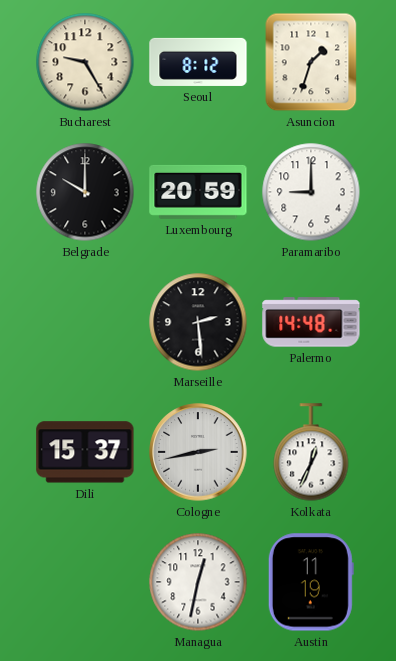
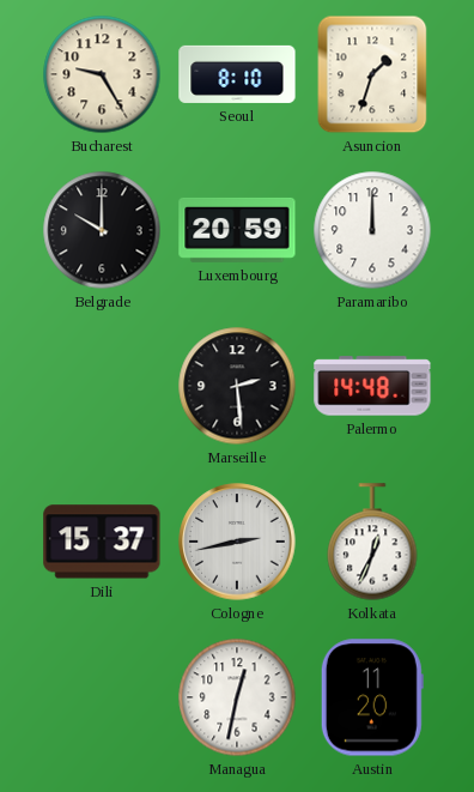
Seoul: 8:12 -> 8:10 (237, 74)
Paramaribo: 9:00 -> 12:00 (372, 230)
Austin: 11:19 -> 11:20 (372, 697)
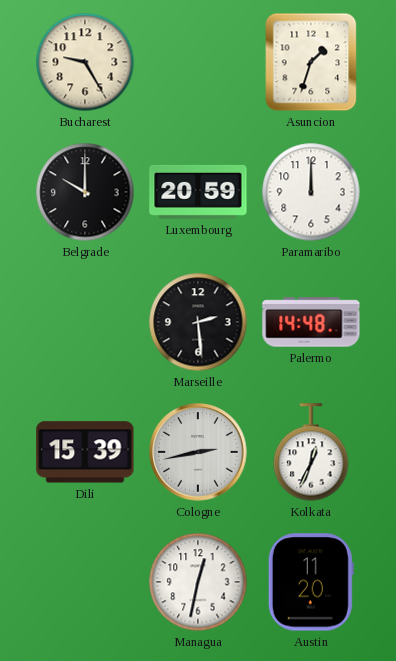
Seoul: 8:10 -> none (237, 74)
Dili: 15:37 -> 15:39 (85, 452)
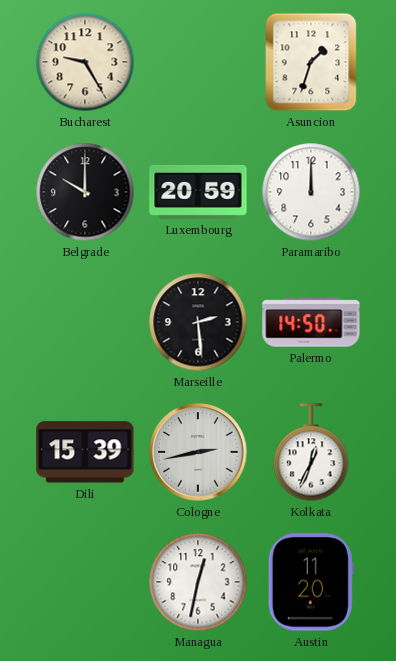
Palermo: 14:48 -> 14:50 (311, 322)
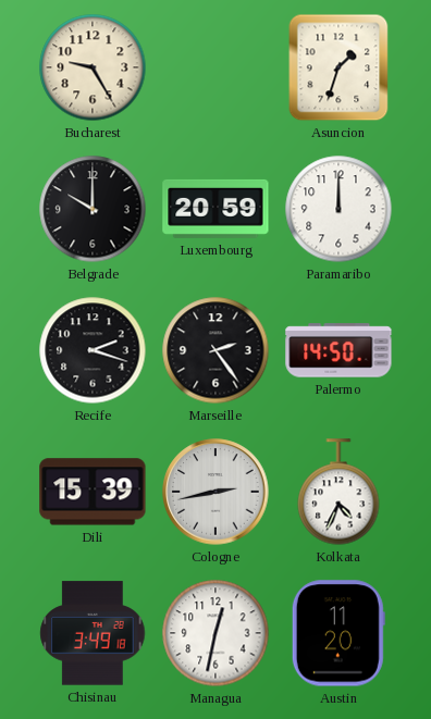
Recife: none -> 2:18 (93, 350)
Marseille: 2:29 -> 2:24 (215, 350)
Kolkata: 12:34 -> 4:34 (338, 492)
Chisinau: none -> 3:49 (93, 633)
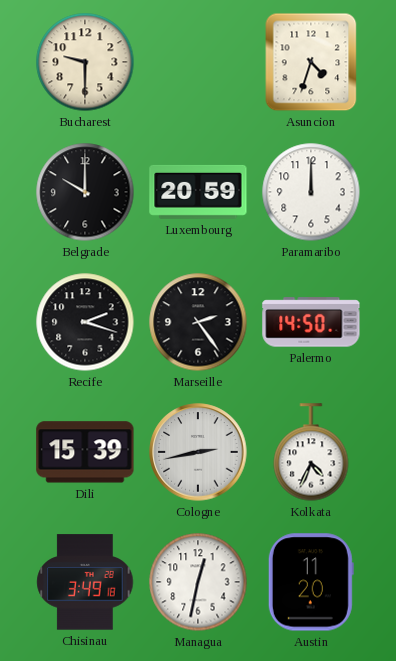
Bucharest: 9:25 -> 9:30 (85, 62)
Asuncion: 1:33 -> 4:33 (311, 62)
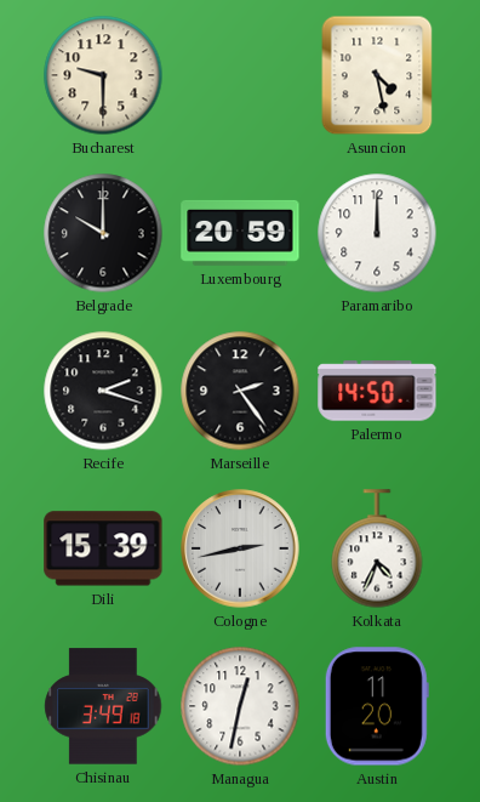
Asuncion: 4:33 -> 4:28 (377, 75)
